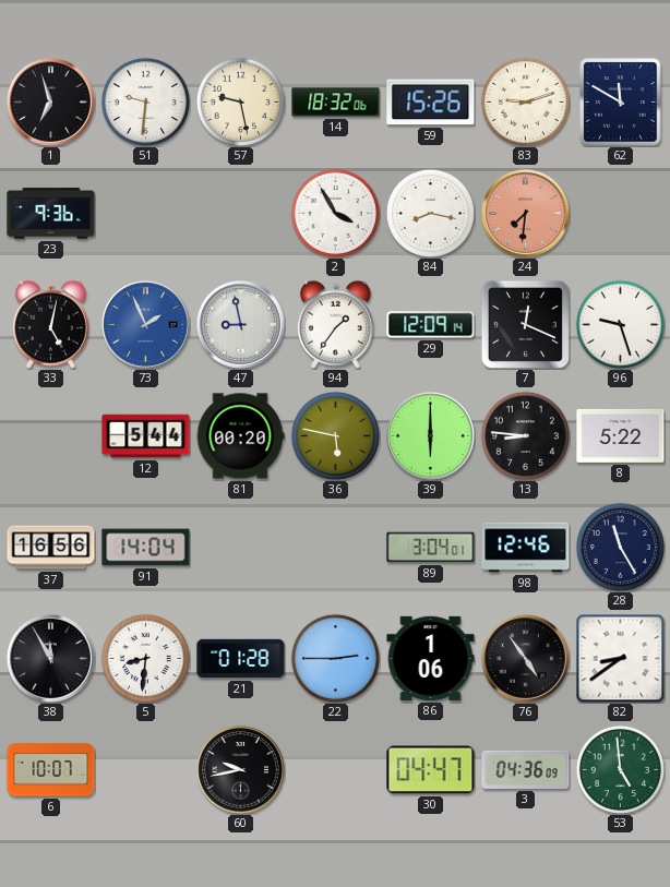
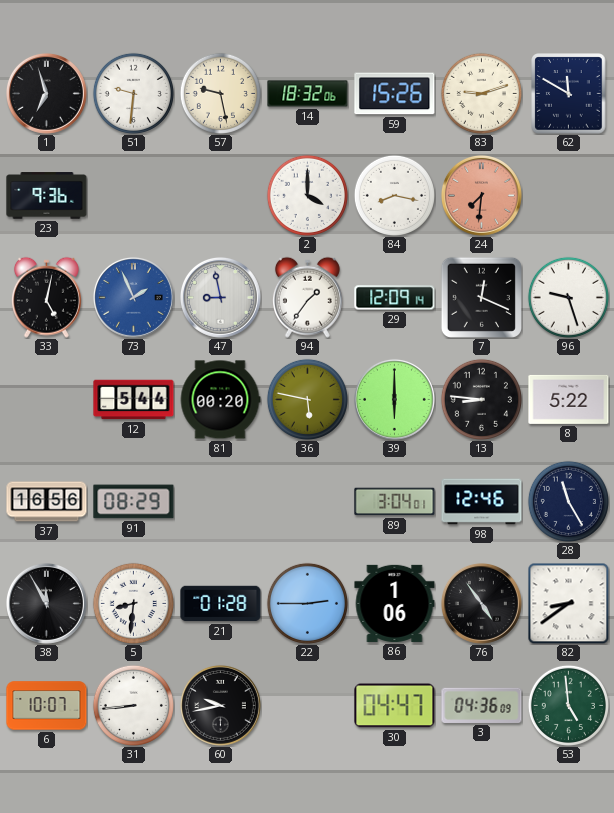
2: 3:55 -> 4:00 (307, 195)
91: 14:04 -> 08:29 (134, 502)
31: none -> 8:44 (133, 705)
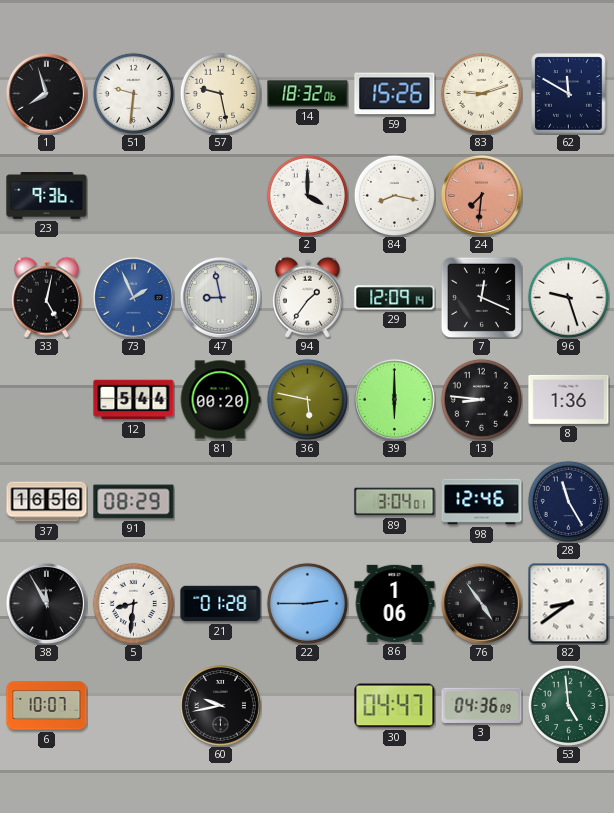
1: 6:57 -> 7:57 (46, 93)
8: 5:22 -> 1:36 (569, 399)
31: 8:44 -> none (133, 705)
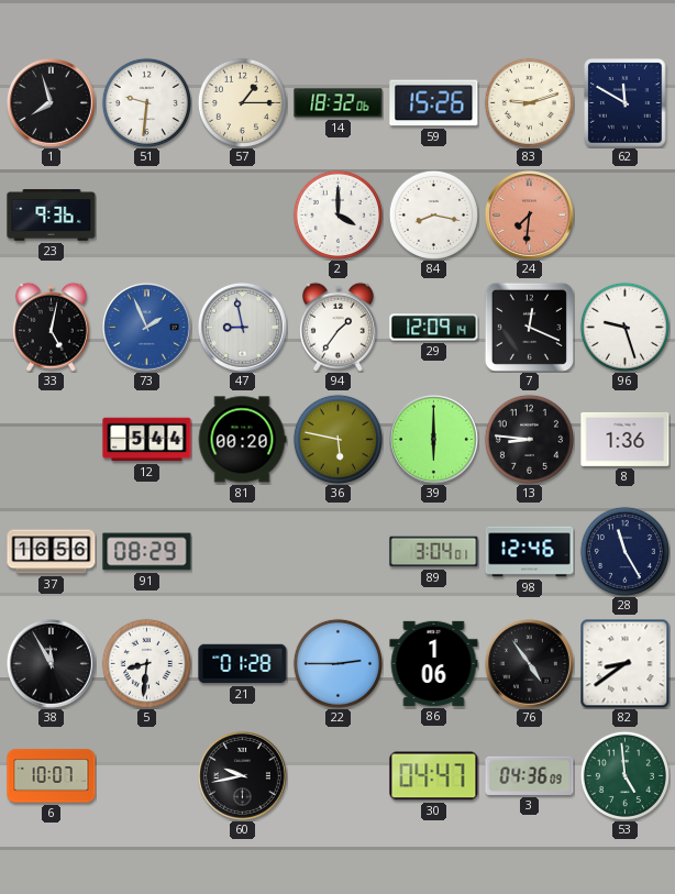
57: 9:28 -> 1:15 (242, 102)
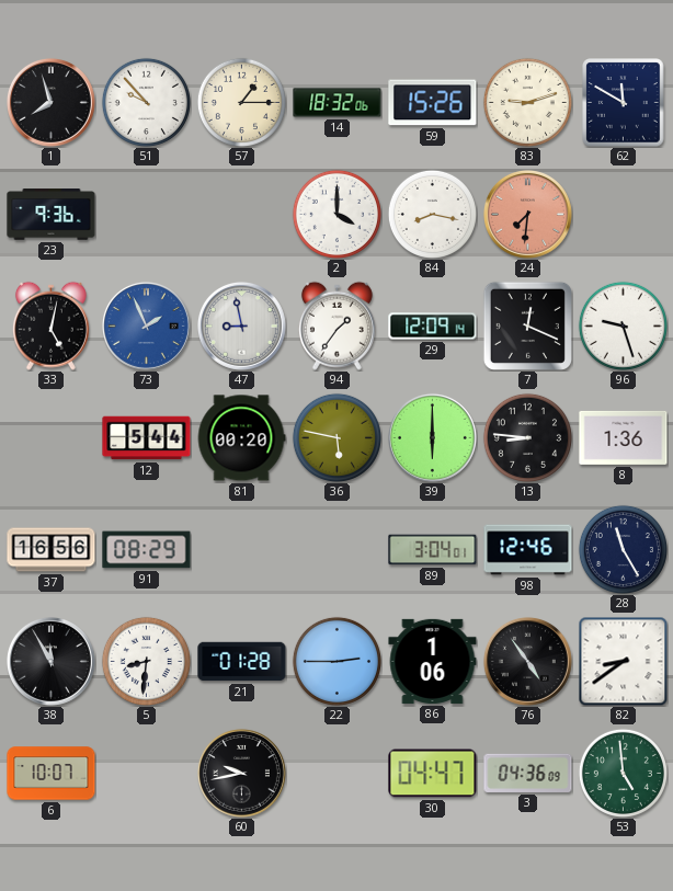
51: 9:31 -> 9:53 (146, 102)
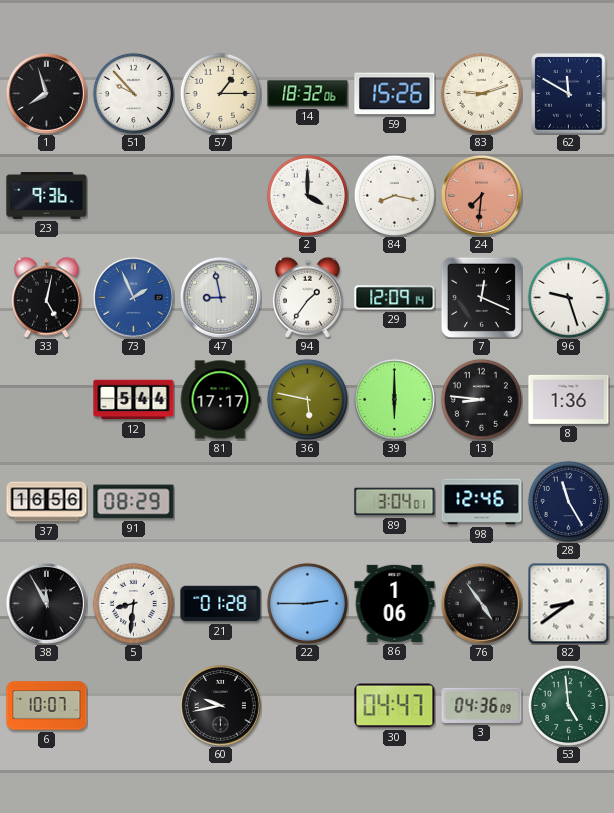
81: 00:20 -> 17:17 (220, 400)
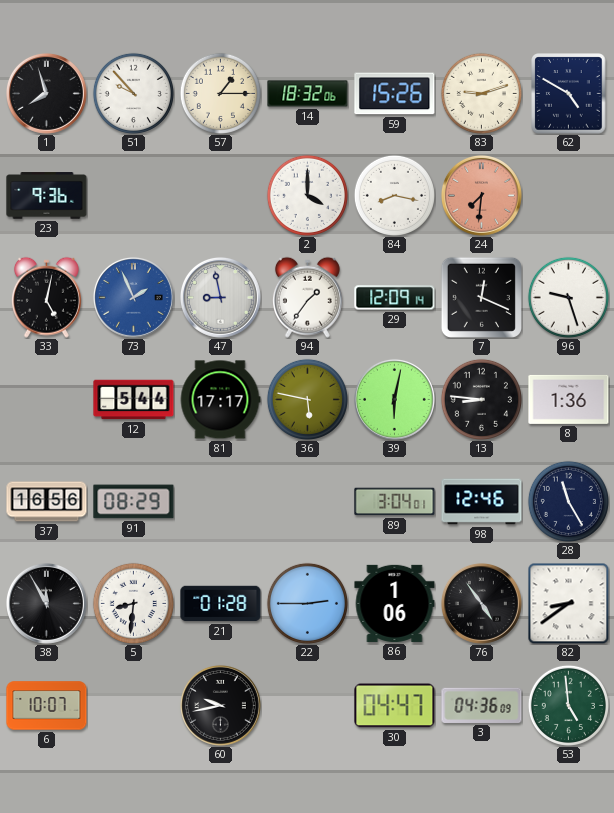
62: 11:50 -> 4:50 (569, 94)
39: 6:00 -> 6:02 (394, 399)
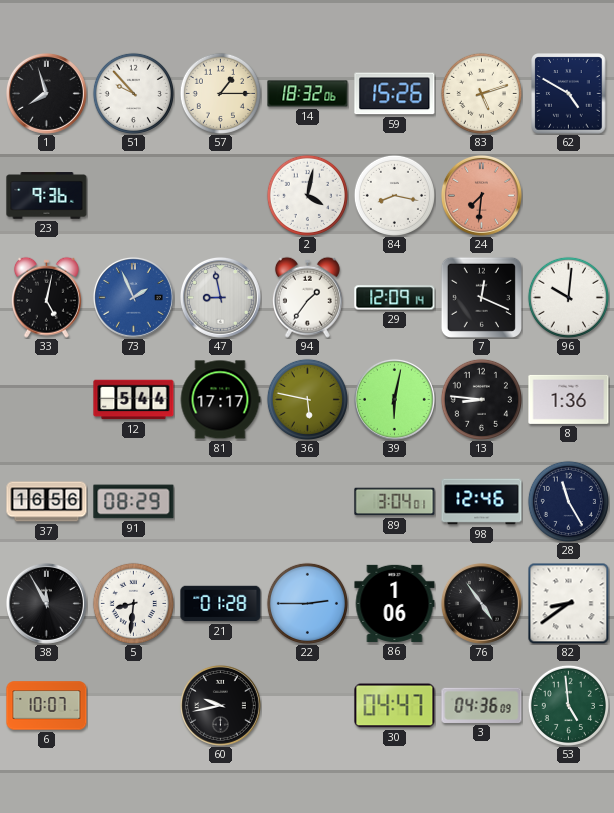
83: 9:12 -> 5:12 (481, 93)
2: 4:00 -> 4:02 (307, 195)
96: 9:27 -> 10:01 (568, 297)
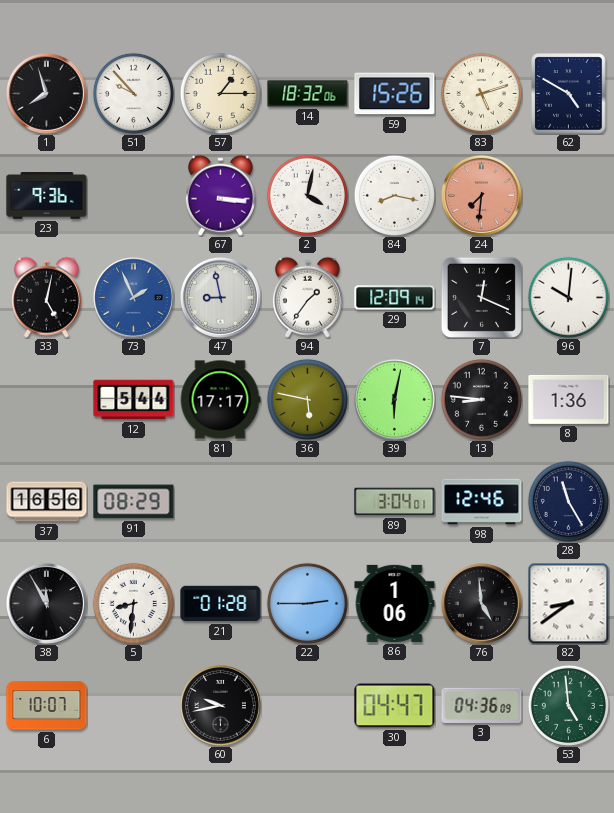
67: none -> 3:16 (220, 195)
76: 4:54 -> 4:59 (481, 603)
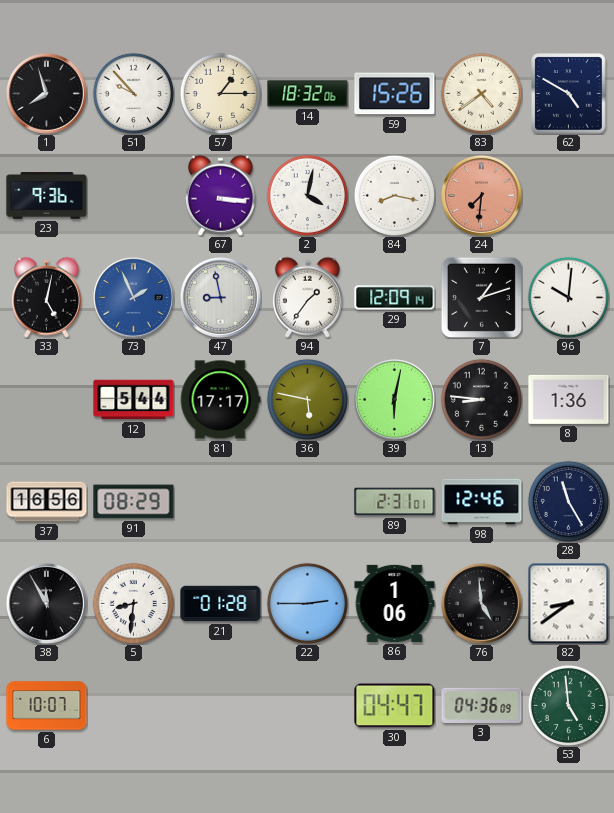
83: 5:12 -> 4:39 (481, 93)
7: 12:19 -> 1:12 (481, 297)
89: 3:04 -> 2:31 (395, 502)
60: 9:43 -> none (220, 705)
